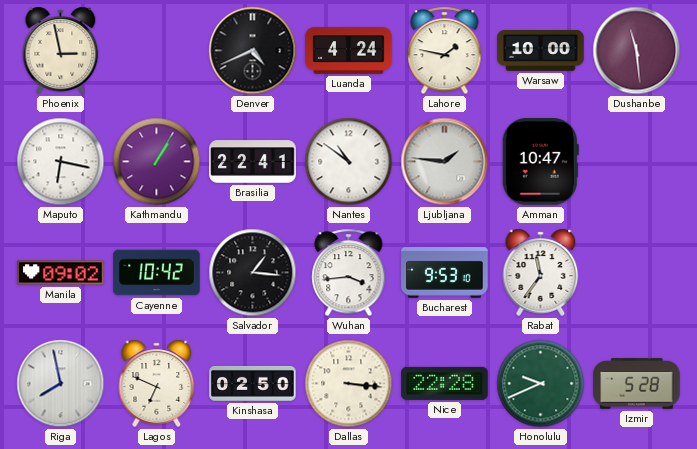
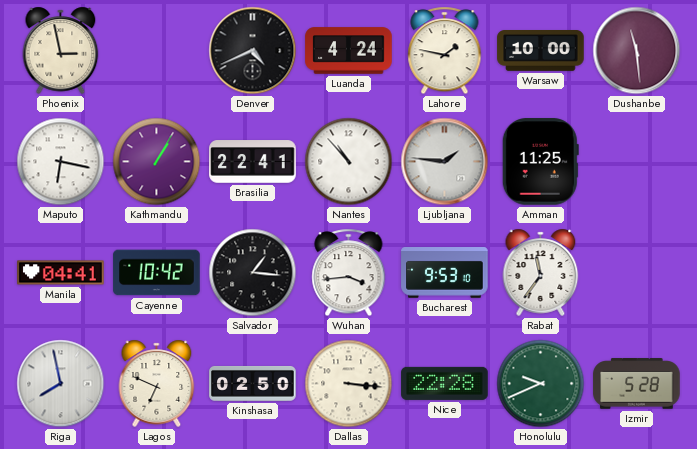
Nantes: 10:51 -> 10:53 (349, 162)
Amman: 10:47 -> 11:25 (540, 162)
Manila: 09:02 -> 04:41 (61, 273)
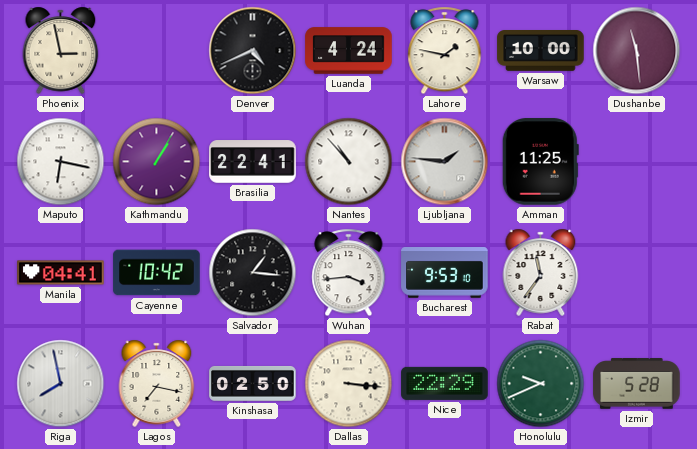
Lagos: 6:49 -> 7:17 (157, 383)
Nice: 22:28 -> 22:29 (445, 383)
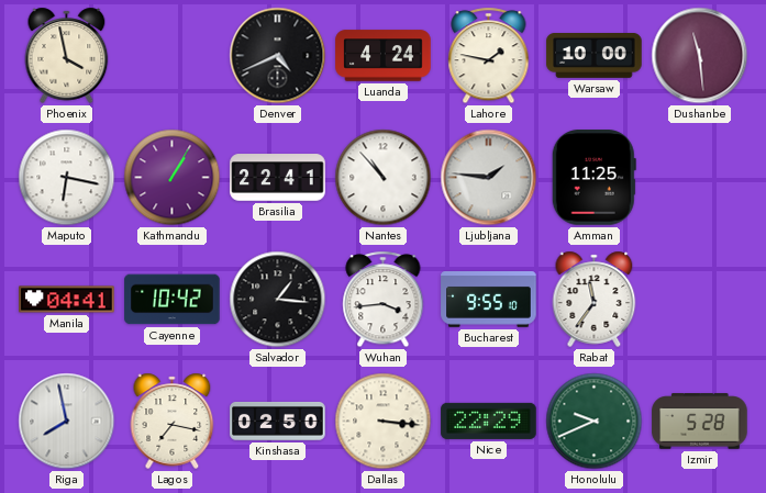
Phoenix: 2:58 -> 3:58 (67, 55)
Bucharest: 9:53 -> 9:55 (489, 300)
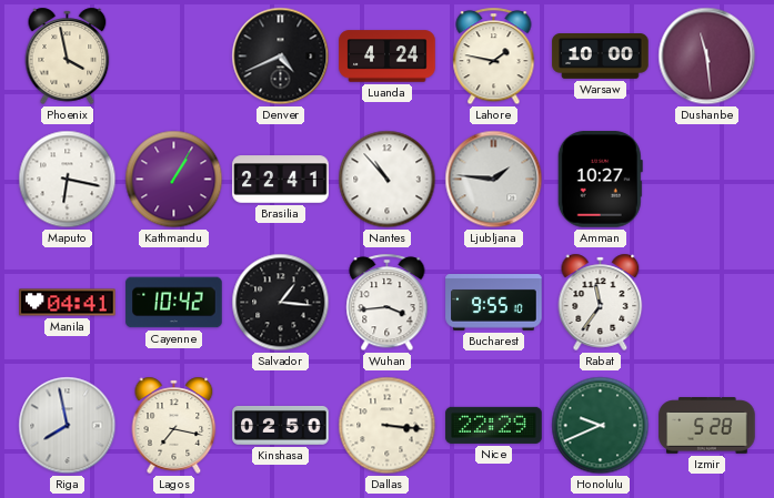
Amman: 11:25 -> 10:27 (600, 180)
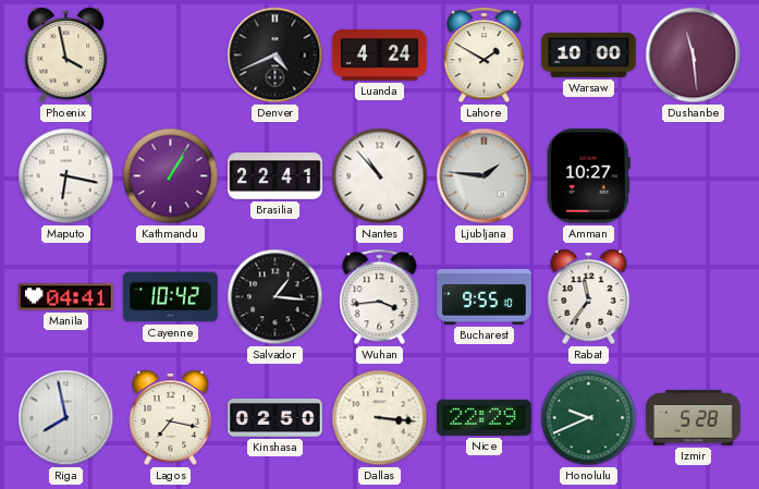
Lahore: 1:47 -> 1:50 (485, 56)
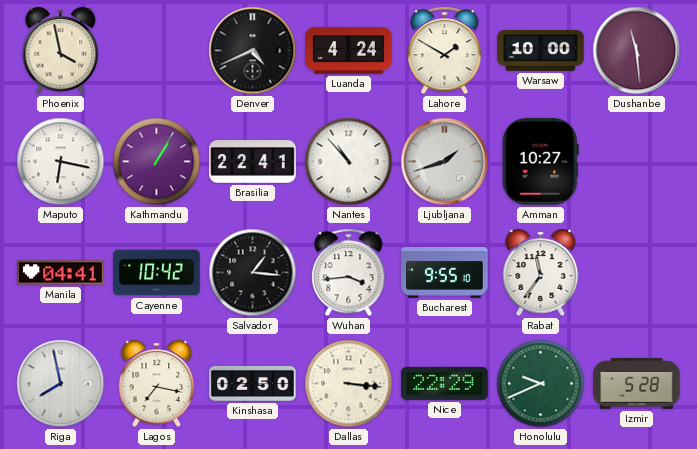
Ljubljana: 1:46 -> 1:42 (445, 162)
